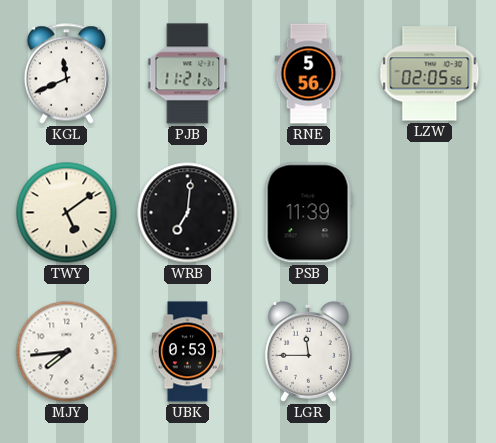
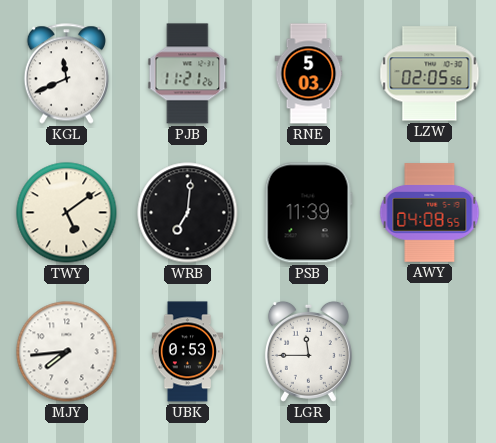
RNE: 5:56 -> 5:03 (309, 74)
AWY: none -> 04:08 (430, 213)
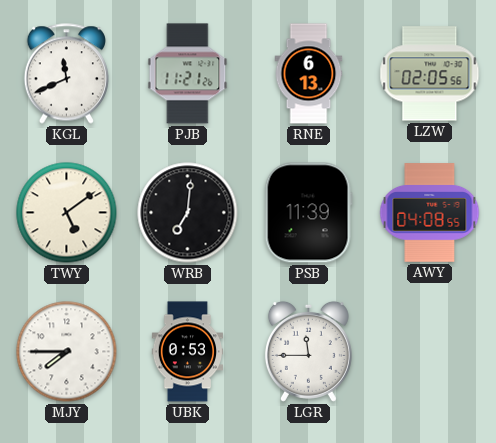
RNE: 5:03 -> 6:13 (309, 74)
MJY: 7:44 -> 7:45 (67, 352)
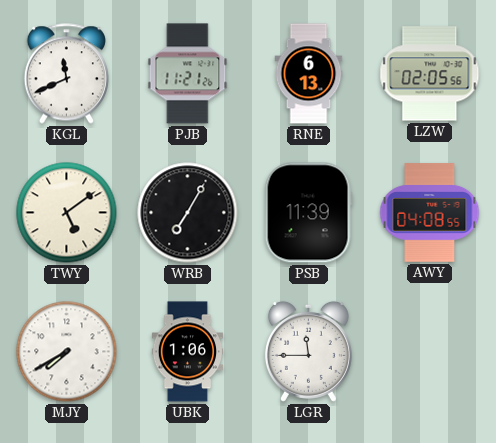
WRB: 7:01 -> 7:05 (188, 213)
MJY: 7:45 -> 7:40 (67, 352)
UBK: 0:53 -> 1:06 (188, 352)
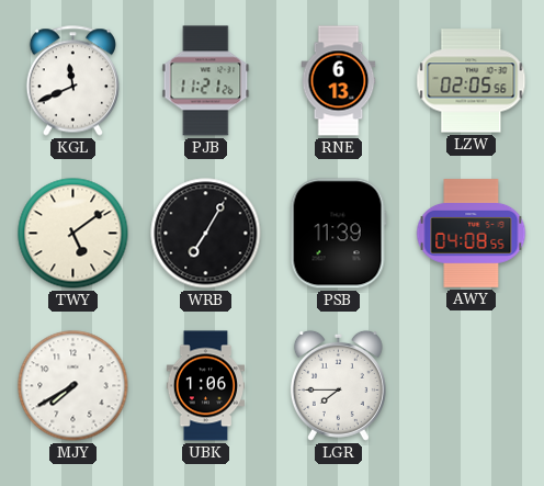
LGR: 11:45 -> 7:45 (338, 385)
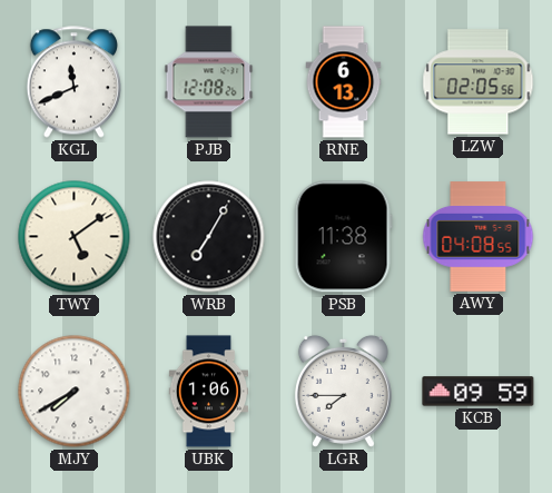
PJB: 11:21 -> 12:08 (209, 82)
PSB: 11:39 -> 11:38 (343, 237)
KCB: none -> 09:59 (479, 392)
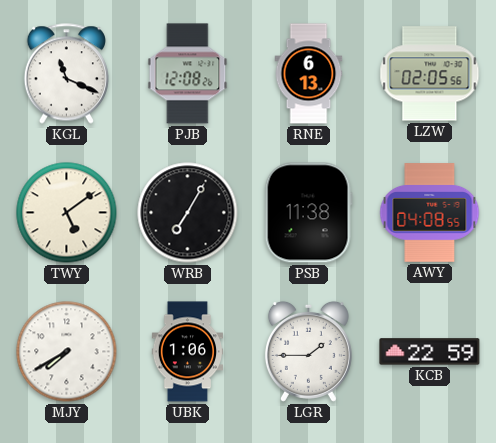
KGL: 11:41 -> 11:19 (66, 74)
LGR: 7:45 -> 1:45 (308, 351)
KCB: 09:59 -> 22:59 (430, 352)
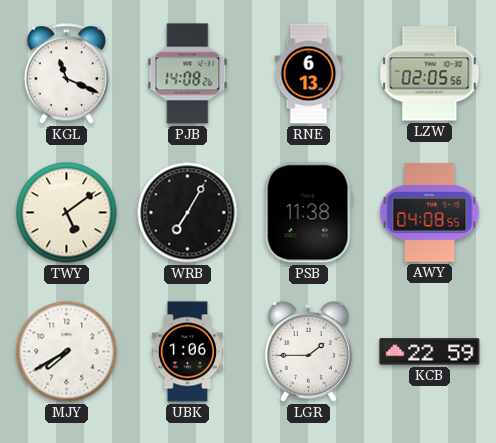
PJB: 12:08 -> 14:08 (188, 74)
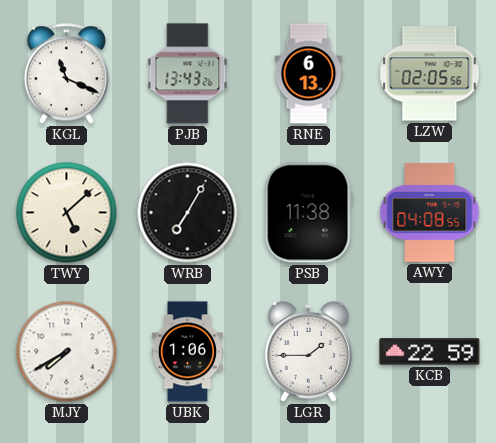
PJB: 14:08 -> 13:43 (188, 74)
TWY: 5:09 -> 5:08 (67, 213)
